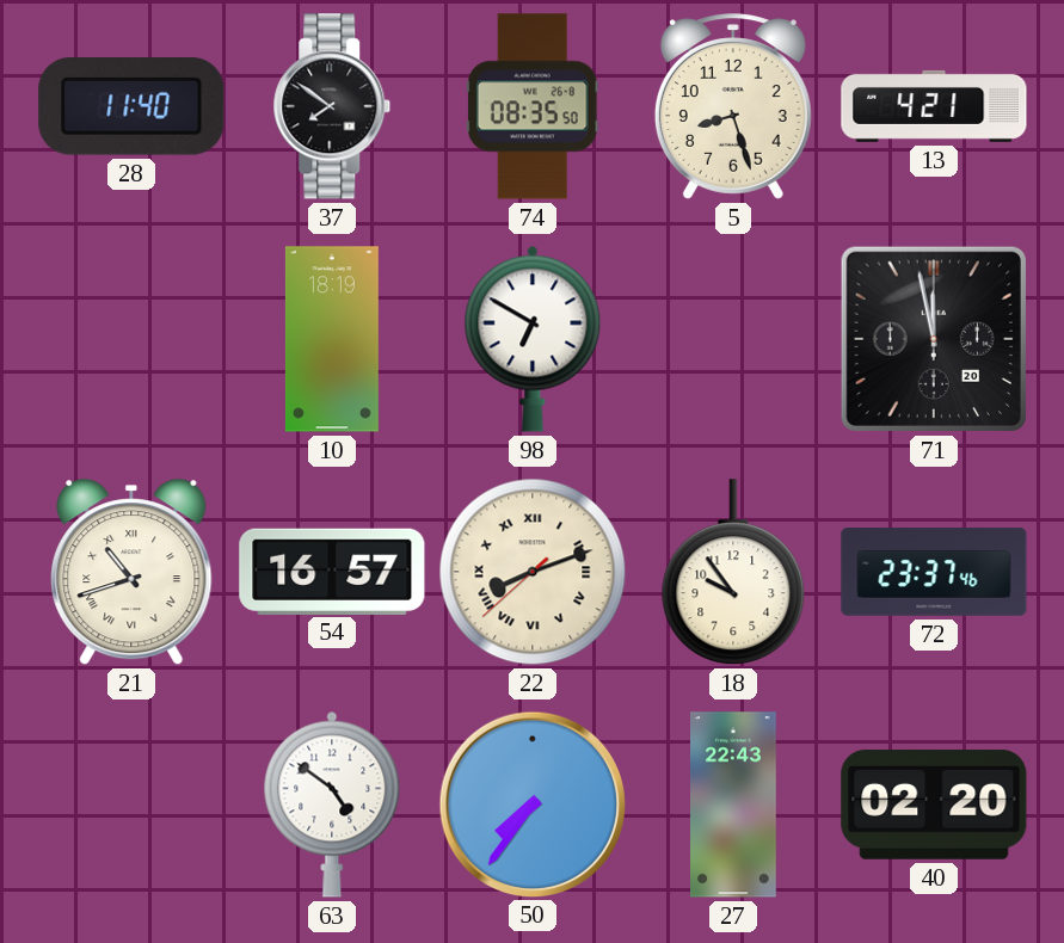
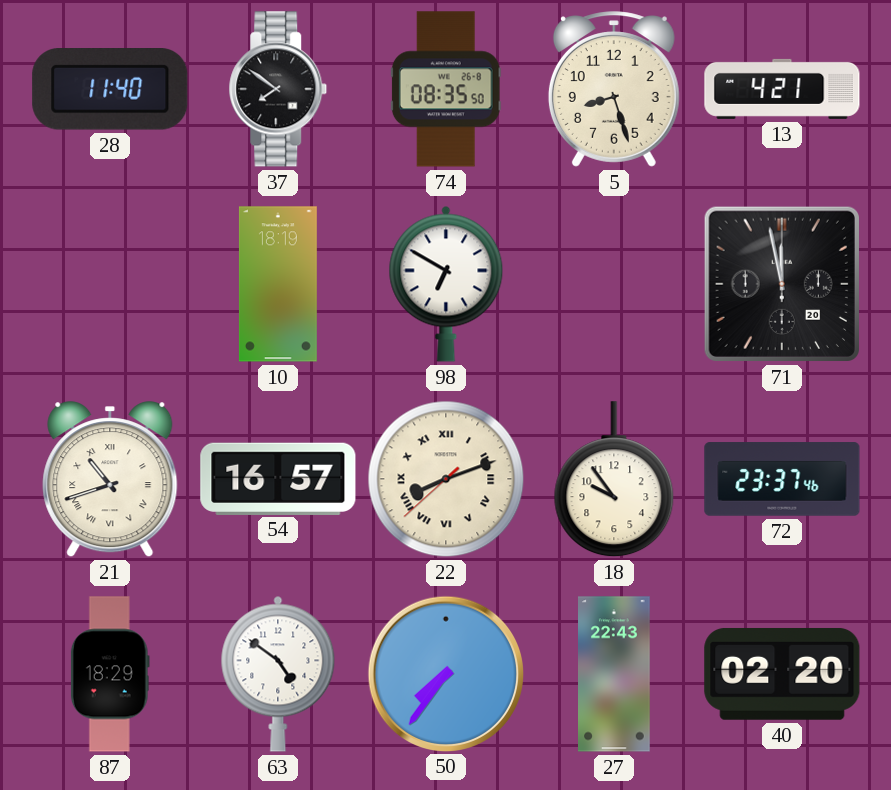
87: none -> 18:29 (110, 674)
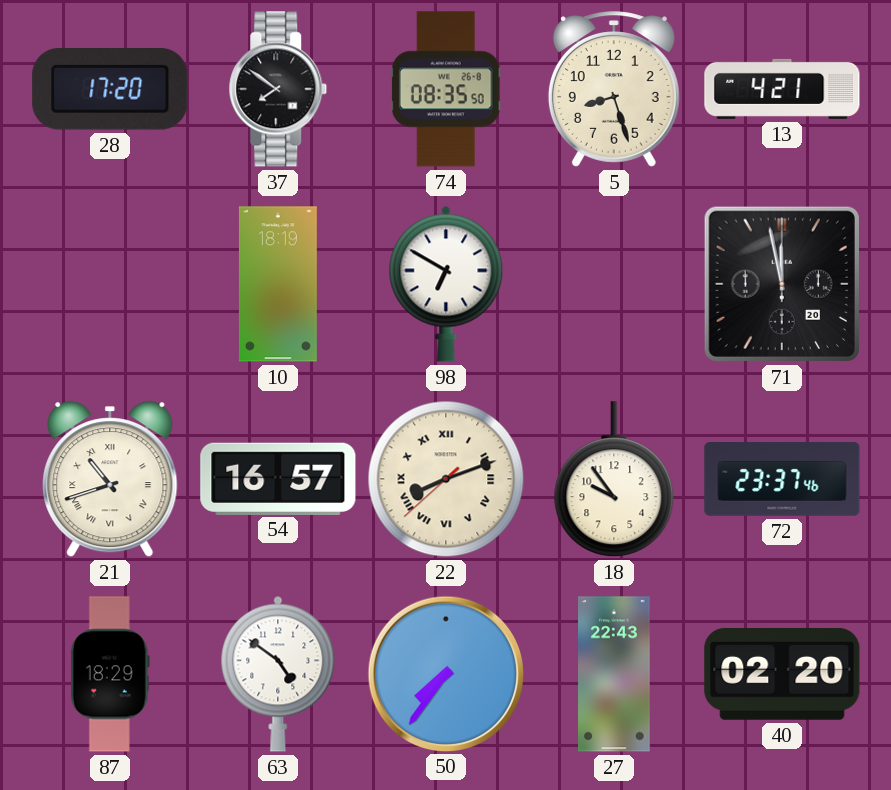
28: 11:40 -> 17:20 (110, 89)
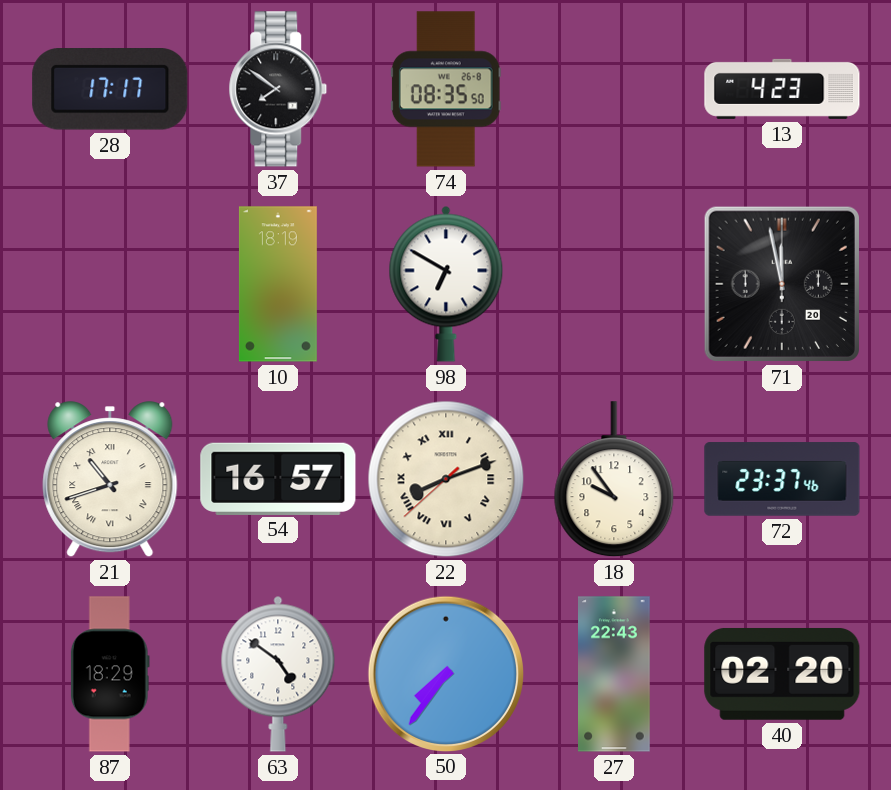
28: 17:20 -> 17:17 (110, 89)
5: 8:27 -> none (614, 89)
13: 4:21 -> 4:23 (782, 89)
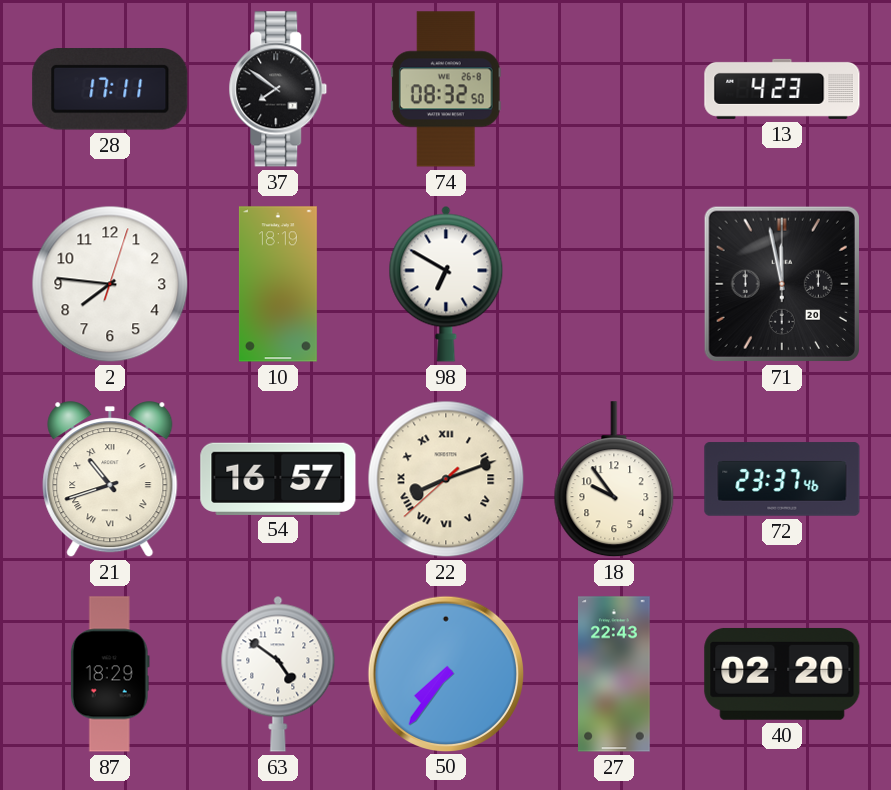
28: 17:17 -> 17:11 (110, 89)
74: 08:35 -> 08:32 (446, 89)
2: none -> 7:46 (110, 284)
